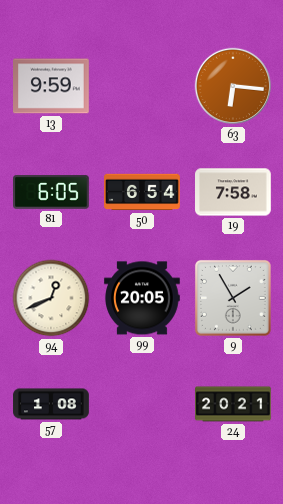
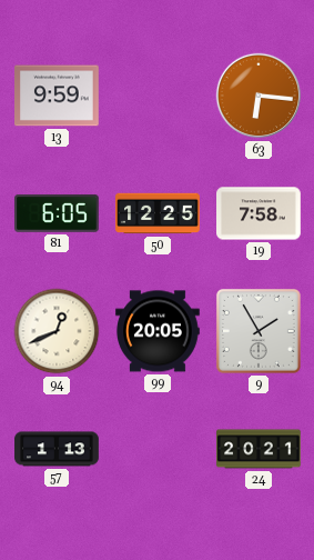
50: 6:54 -> 12:25 (158, 213)
57: 1:08 -> 1:13 (57, 449)
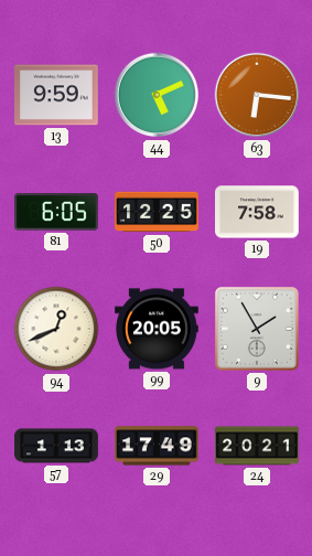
44: none -> 5:11 (157, 95)
29: none -> 17:49 (157, 446)
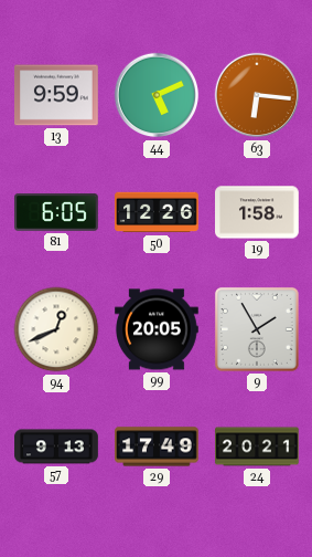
50: 12:25 -> 12:26 (157, 212)
19: 7:58 -> 1:58 (257, 212)
57: 1:13 -> 9:13 (56, 446)
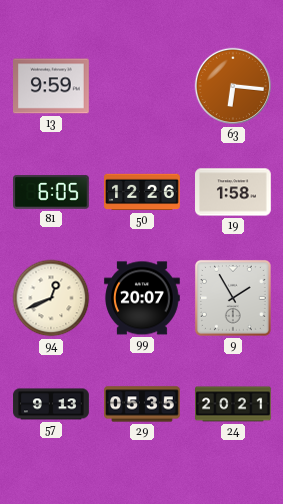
44: 5:11 -> none (157, 95)
99: 20:05 -> 20:07 (143, 298)
29: 17:49 -> 05:35 (142, 404)
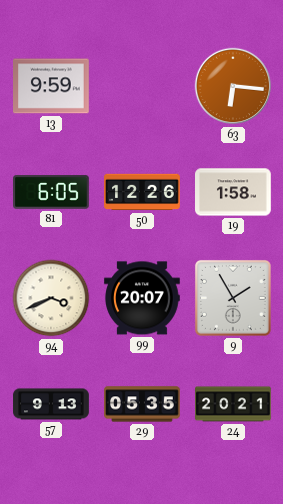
94: 12:41 -> 3:41 (51, 298)
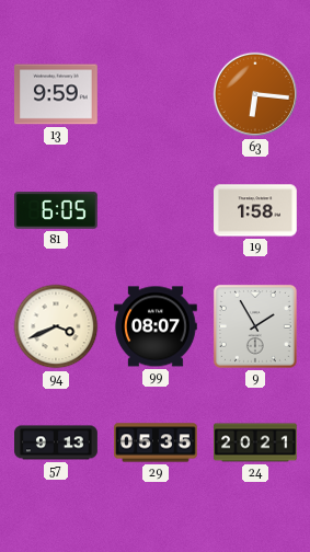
50: 12:26 -> none (142, 192)
99: 20:07 -> 08:07 (157, 326)
